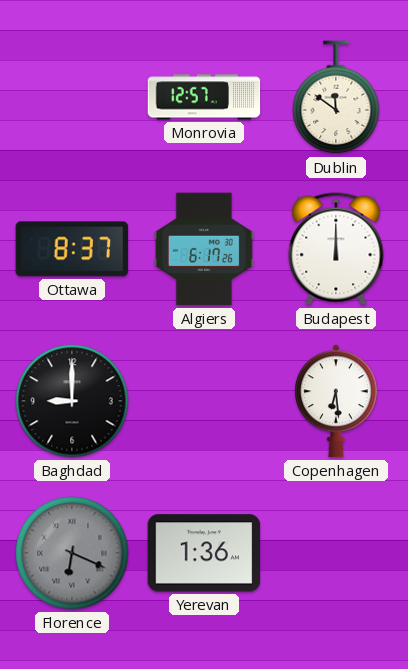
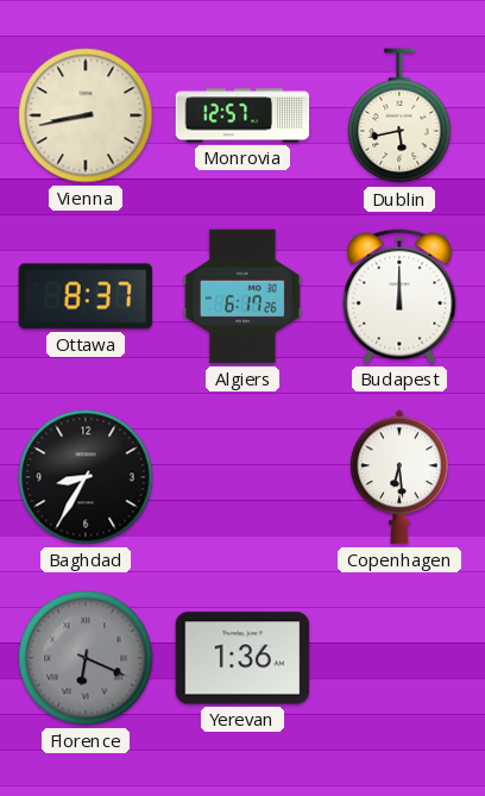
Vienna: none -> 8:43 (86, 115)
Dublin: 11:51 -> 5:43 (399, 117)
Baghdad: 9:00 -> 8:35 (86, 477)
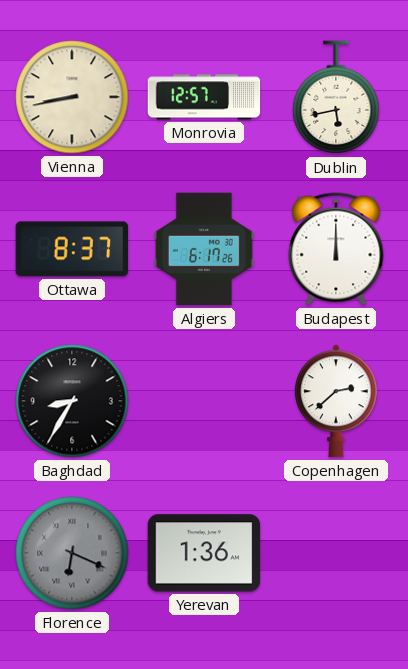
Copenhagen: 6:29 -> 2:38 (337, 401)
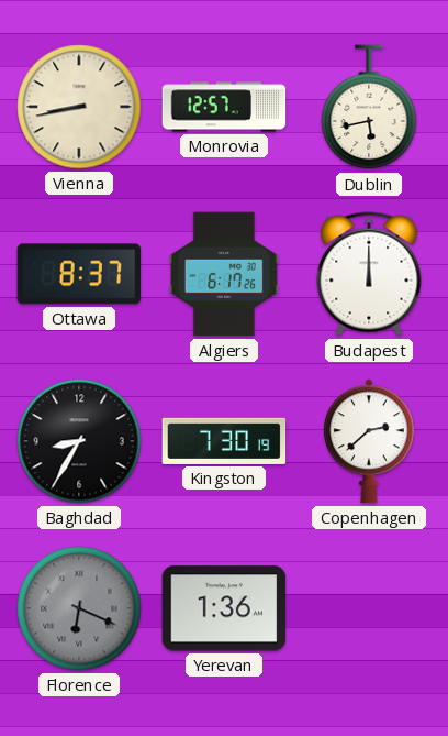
Kingston: none -> 7:30 (224, 441)
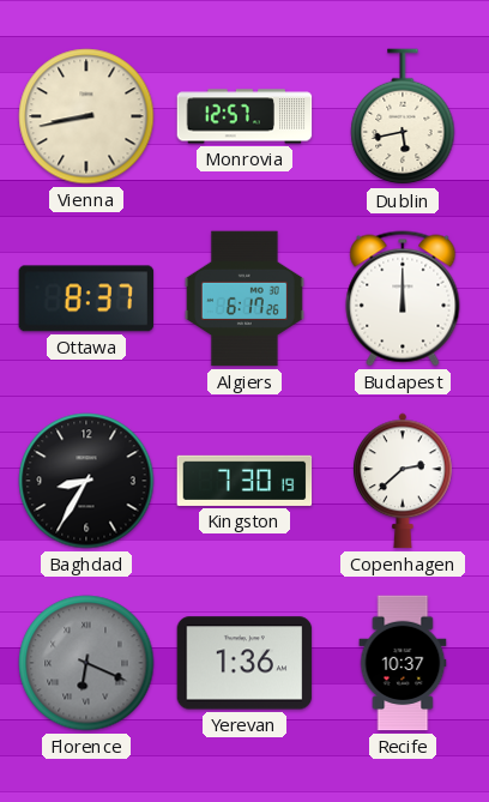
Recife: none -> 10:37 (403, 663)
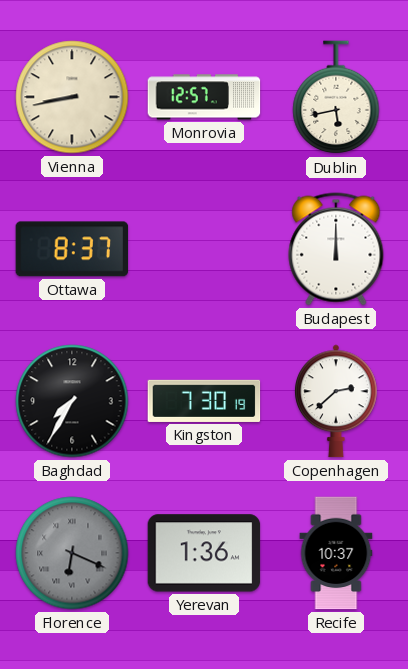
Algiers: 6:17 -> none (244, 299)
Baghdad: 8:35 -> 7:35 (72, 401)
